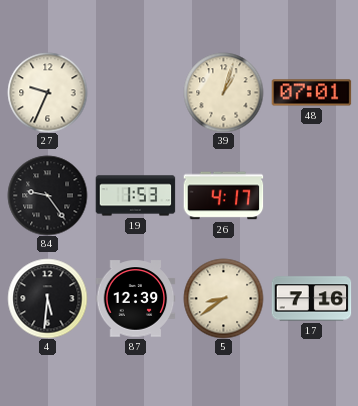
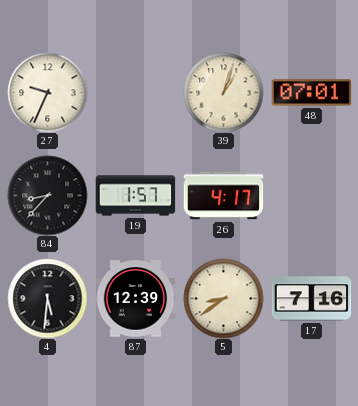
84: 9:24 -> 8:37 (47, 195)
19: 1:53 -> 1:57 (135, 196)
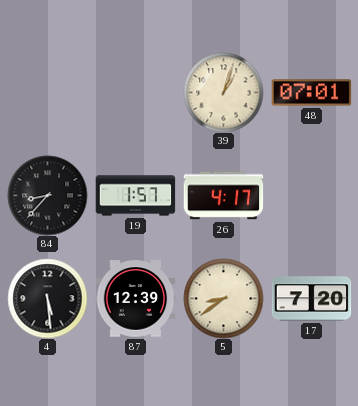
27: 9:34 -> none (47, 92)
4: 5:31 -> 5:29 (47, 298)
17: 7:16 -> 7:20 (311, 299)
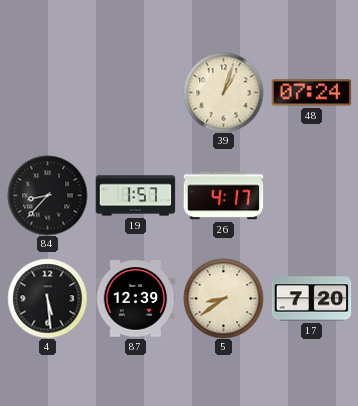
48: 07:01 -> 07:24 (311, 93)
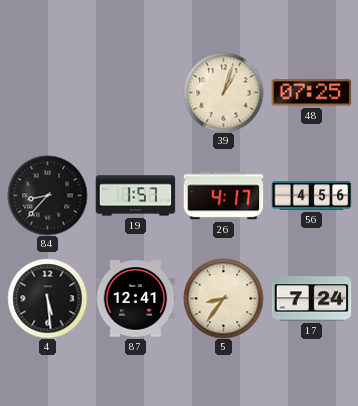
48: 07:24 -> 07:25 (311, 93)
56: none -> 4:56 (311, 196)
87: 12:39 -> 12:41 (135, 299)
5: 8:39 -> 8:36 (223, 298)
17: 7:20 -> 7:24 (311, 299)
